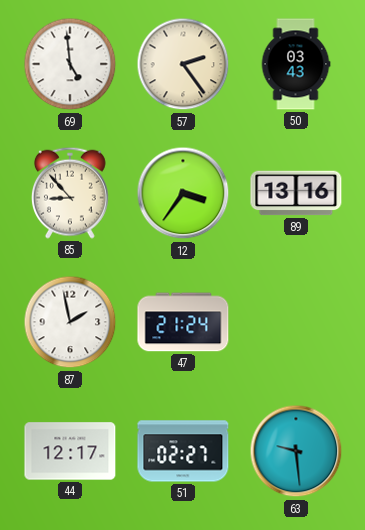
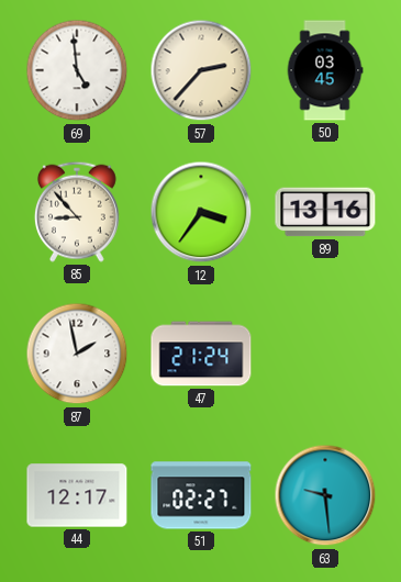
57: 2:24 -> 2:37 (201, 70)
50: 03:43 -> 03:45 (325, 70)
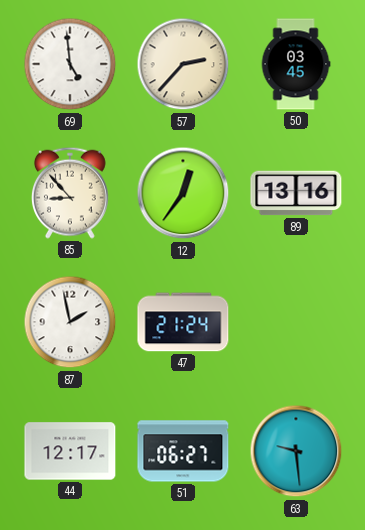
12: 3:36 -> 12:36 (183, 193)
51: 02:27 -> 06:27 (183, 451)
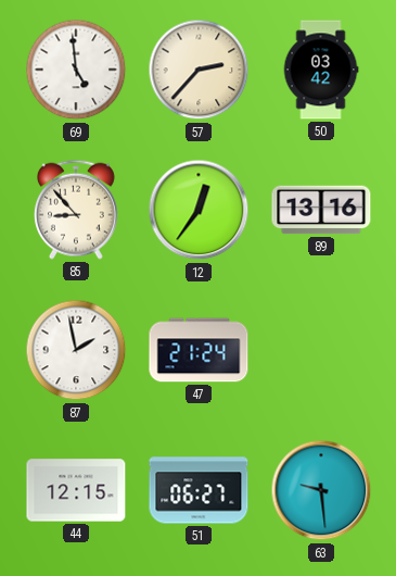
50: 03:45 -> 03:42 (321, 70)
44: 12:17 -> 12:15 (76, 490)
